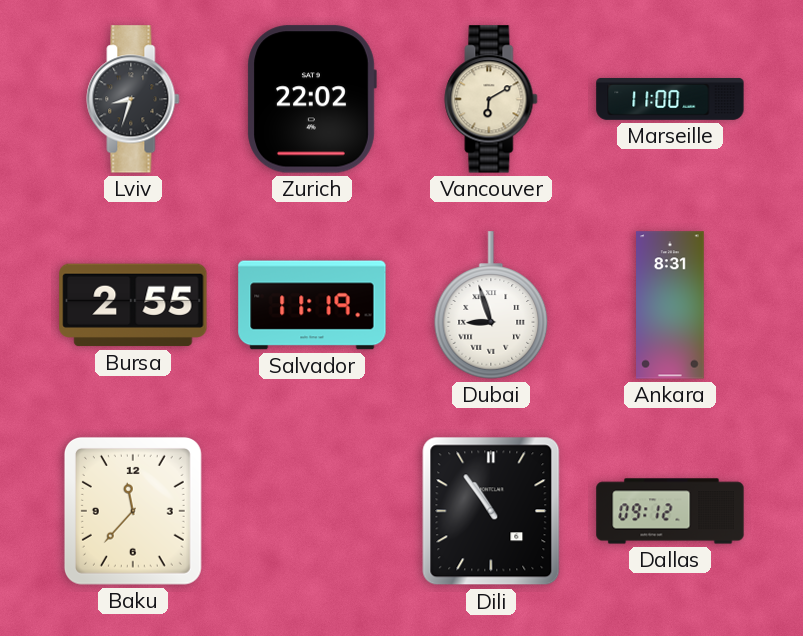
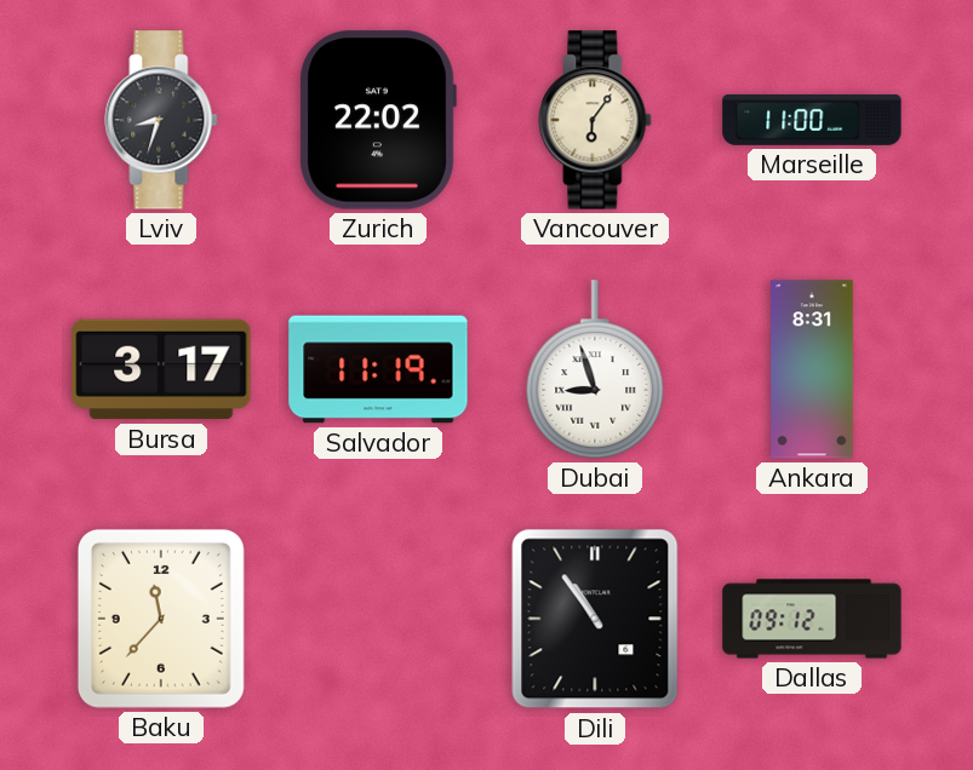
Vancouver: 6:10 -> 6:06 (595, 120)
Bursa: 2:55 -> 3:17 (161, 369)
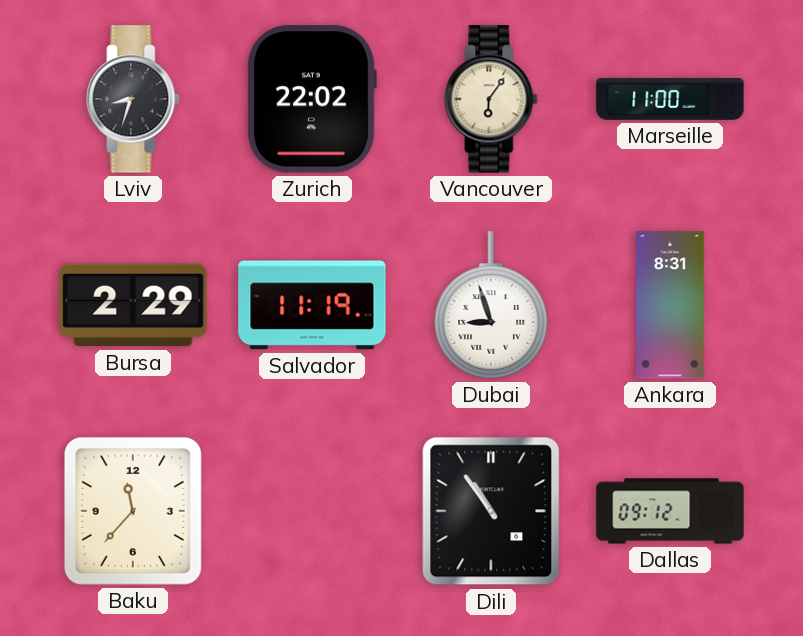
Bursa: 3:17 -> 2:29 (133, 305)
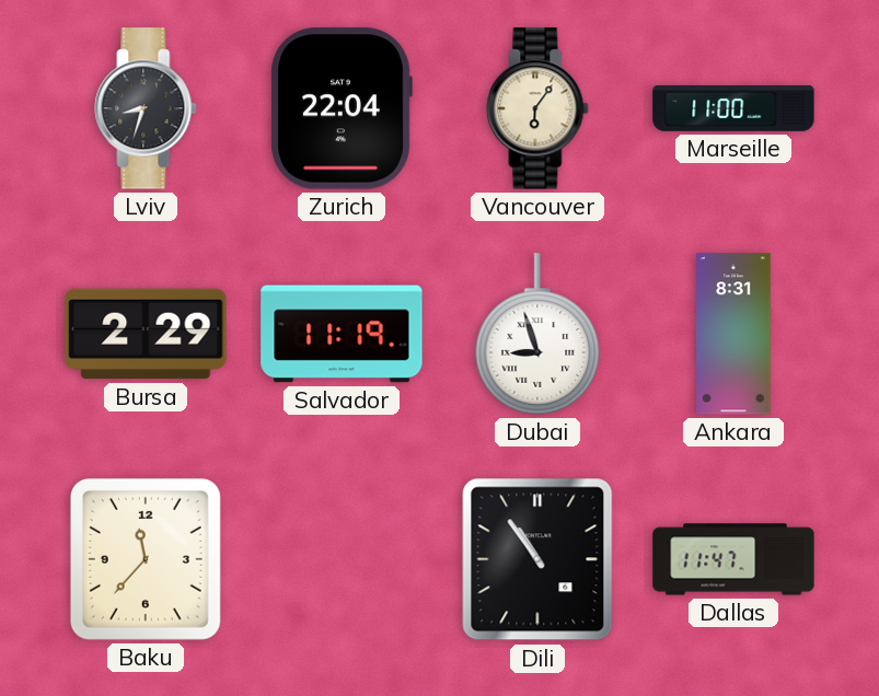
Zurich: 22:02 -> 22:04 (342, 108)
Dallas: 09:12 -> 11:47 (733, 559)
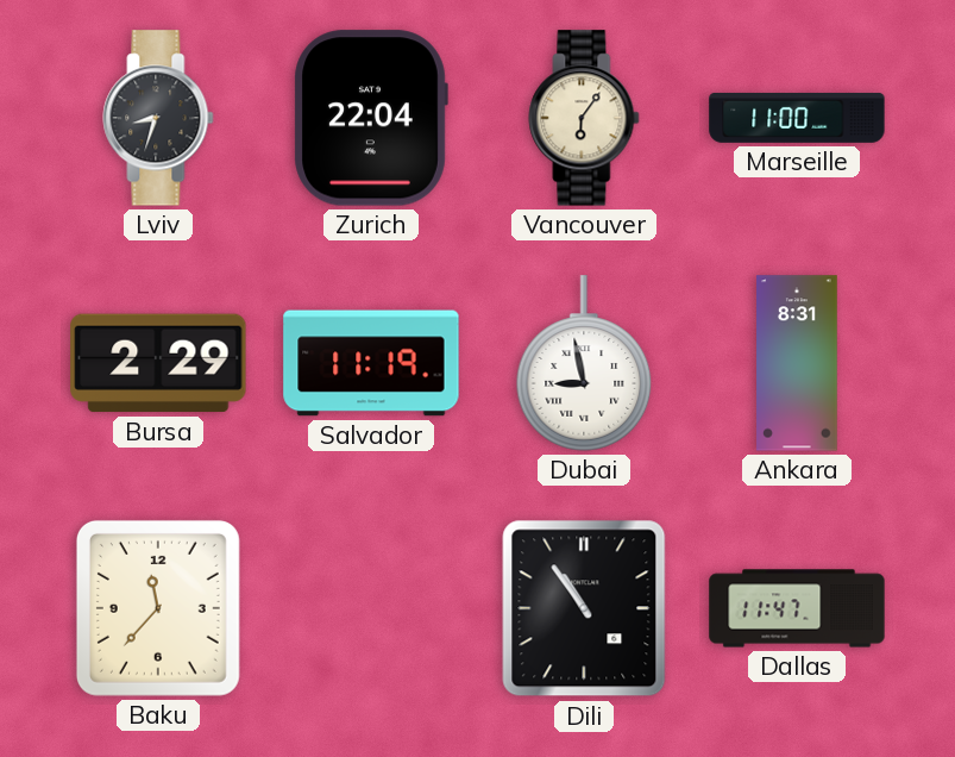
Dubai: 8:57 -> 8:58 (584, 363)
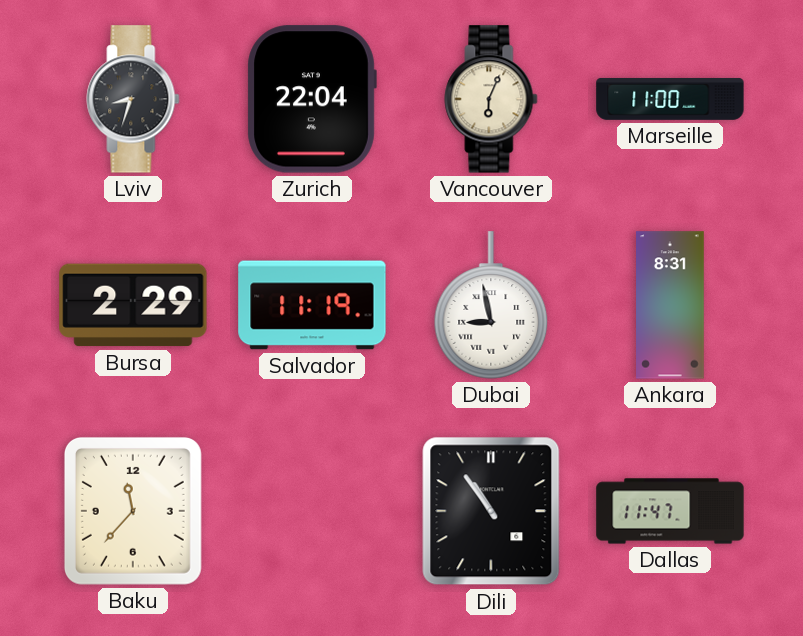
Vancouver: 6:06 -> 6:04 (491, 99)
